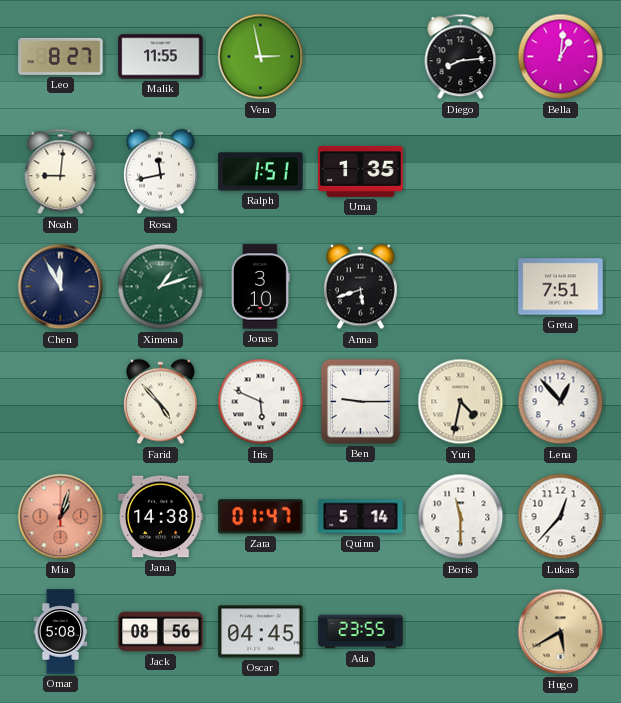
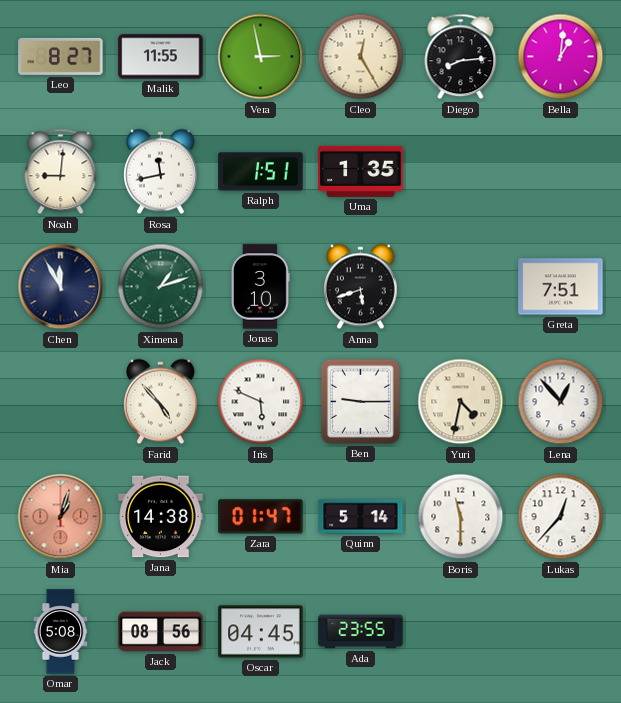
Cleo: none -> 12:25 (361, 57)
Hugo: 5:40 -> none (561, 632)
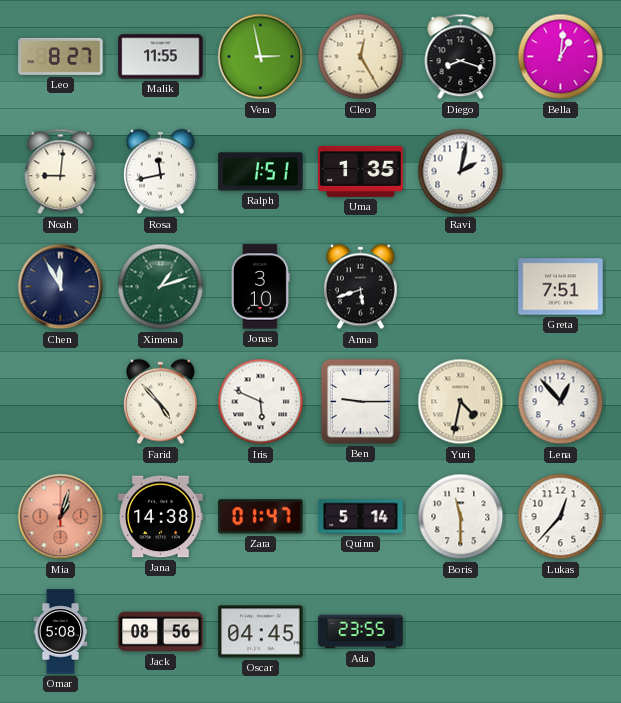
Diego: 8:14 -> 8:18 (461, 57)
Ravi: none -> 2:02 (461, 172)
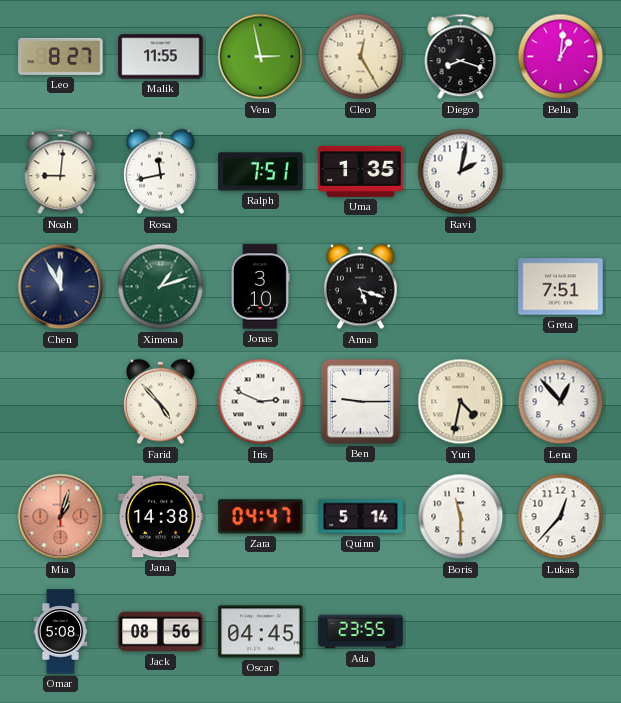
Ralph: 1:51 -> 7:51 (261, 172)
Anna: 5:42 -> 5:18 (361, 287)
Iris: 5:49 -> 2:49 (261, 402)
Zara: 01:47 -> 04:47 (261, 517)
